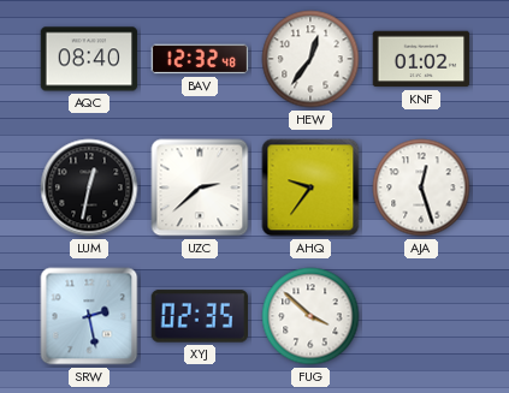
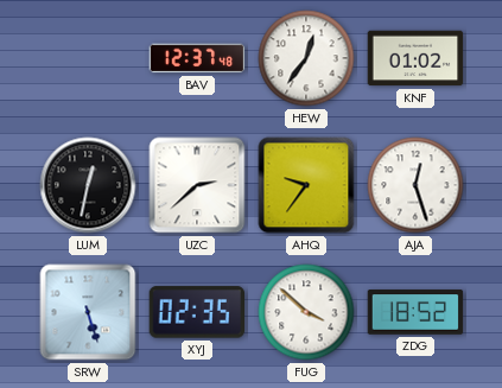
AQC: 08:40 -> none (89, 59)
BAV: 12:32 -> 12:37 (197, 58)
SRW: 2:28 -> 5:27 (88, 312)
ZDG: none -> 18:52 (415, 312)
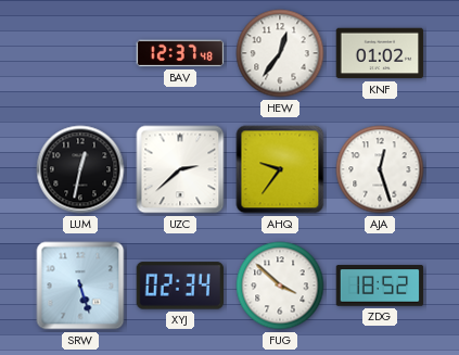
XYJ: 02:35 -> 02:34 (179, 286)
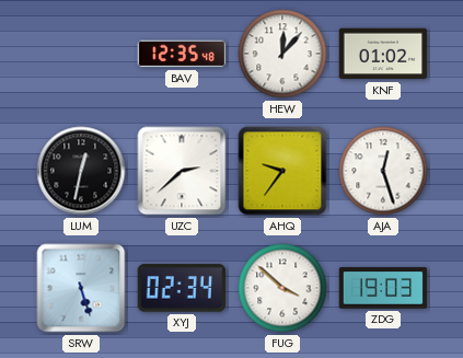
BAV: 12:37 -> 12:35 (182, 54)
HEW: 12:36 -> 12:07 (282, 54)
ZDG: 18:52 -> 19:03 (383, 288)
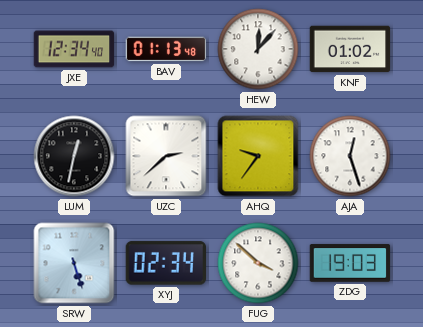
JXE: none -> 12:34 (74, 49)
BAV: 12:35 -> 01:13 (166, 49)
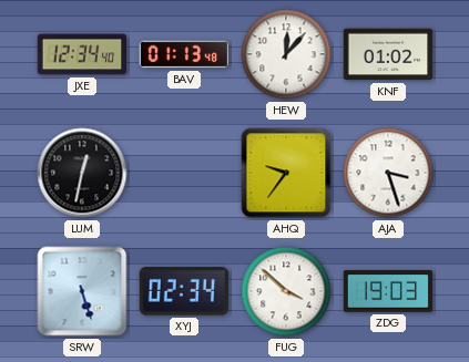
UZC: 2:38 -> none (166, 156)
AJA: 12:27 -> 3:27 (388, 173)
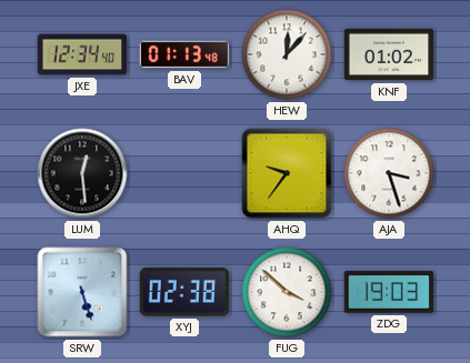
LUM: 12:32 -> 12:29 (82, 173)
XYJ: 02:34 -> 02:38 (183, 292)
